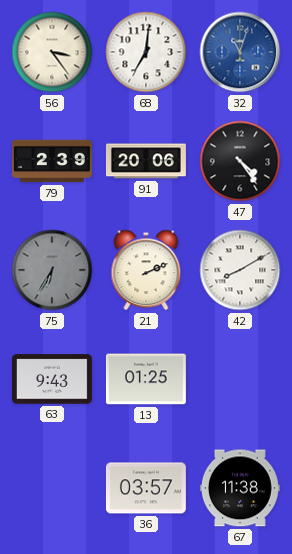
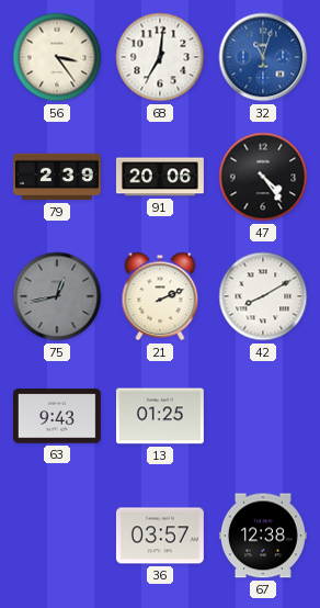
75: 6:35 -> 12:43 (57, 296)
67: 11:38 -> 12:38 (263, 536)
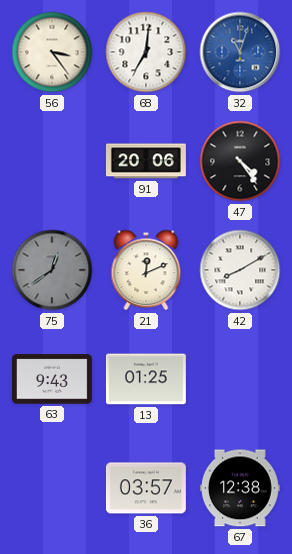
79: 2:39 -> none (57, 177)
75: 12:43 -> 12:39 (52, 270)
21: 2:11 -> 12:11 (146, 270)
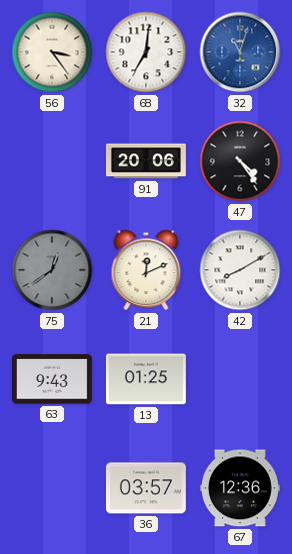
67: 12:38 -> 12:36 (240, 488)
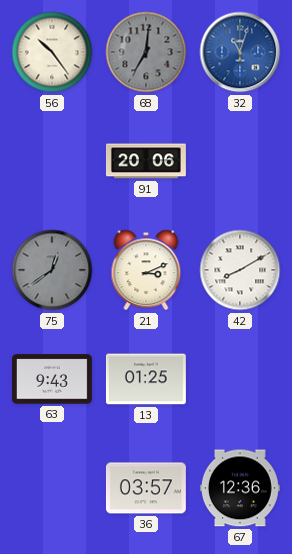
56: 3:24 -> 10:24 (52, 52)
68 dial: white -> grey (146, 52)
47: 4:24 -> none (240, 161)
21: 12:11 -> 3:11 (146, 270)
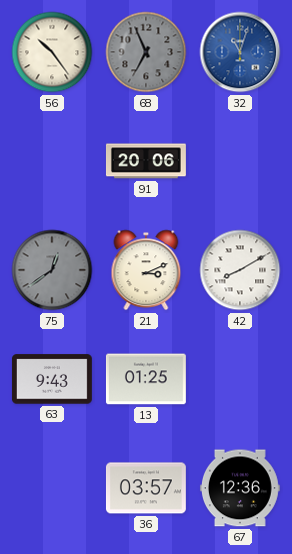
68: 7:01 -> 6:56 (146, 52)
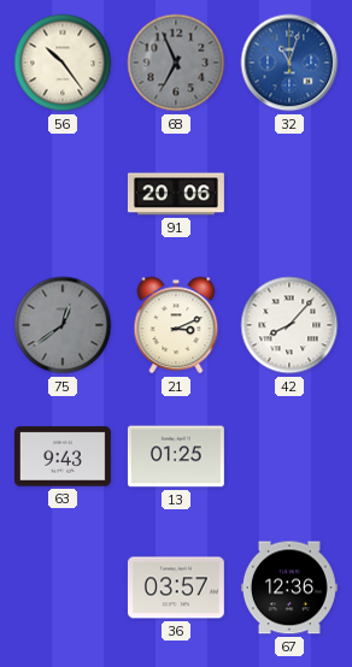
42: 8:10 -> 8:07 (289, 325)
